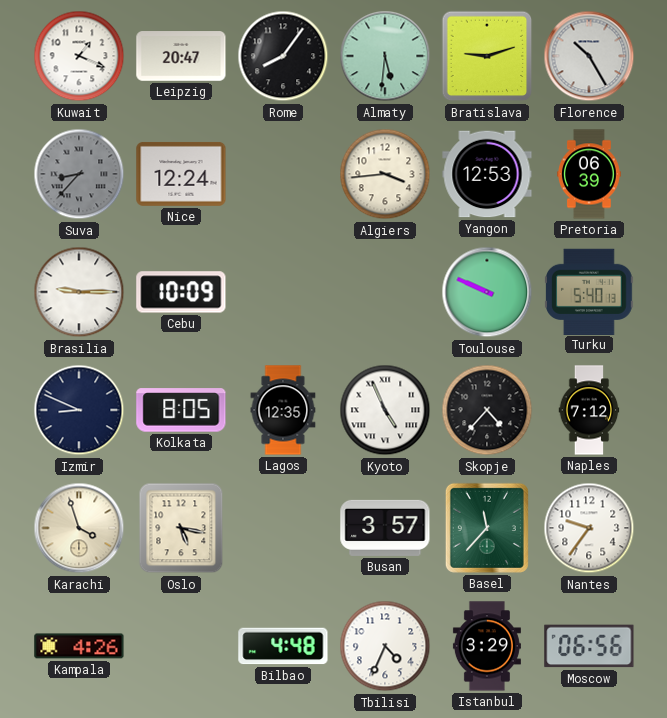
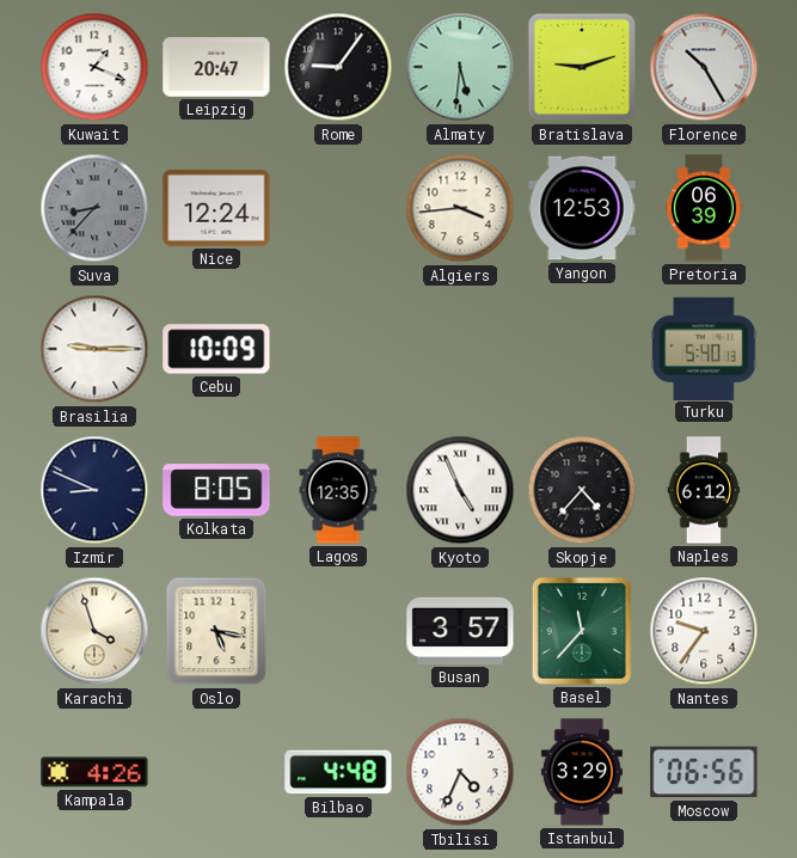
Rome: 8:06 -> 9:06 (338, 67)
Toulouse: 9:49 -> none (487, 292)
Naples: 7:12 -> 6:12 (704, 490)
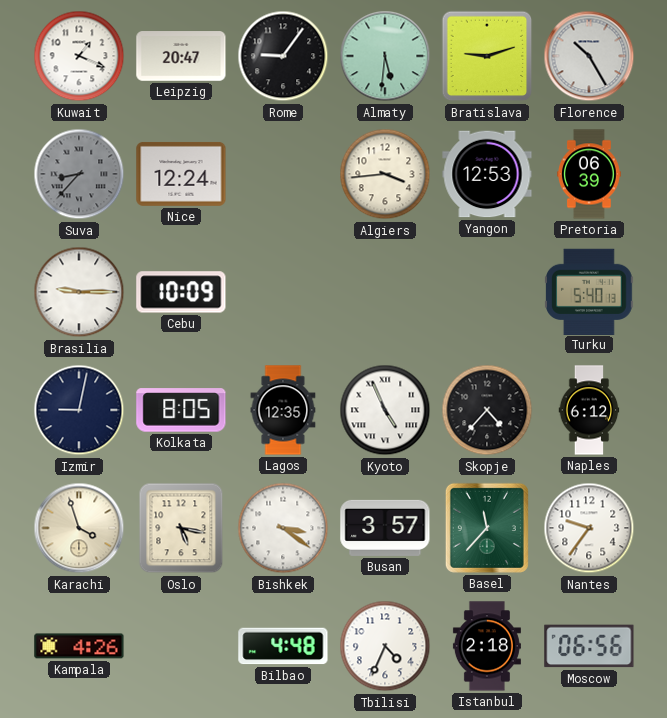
Izmir: 8:49 -> 9:02 (79, 410)
Bishkek: none -> 3:21 (283, 528)
Istanbul: 3:29 -> 2:18 (487, 646)
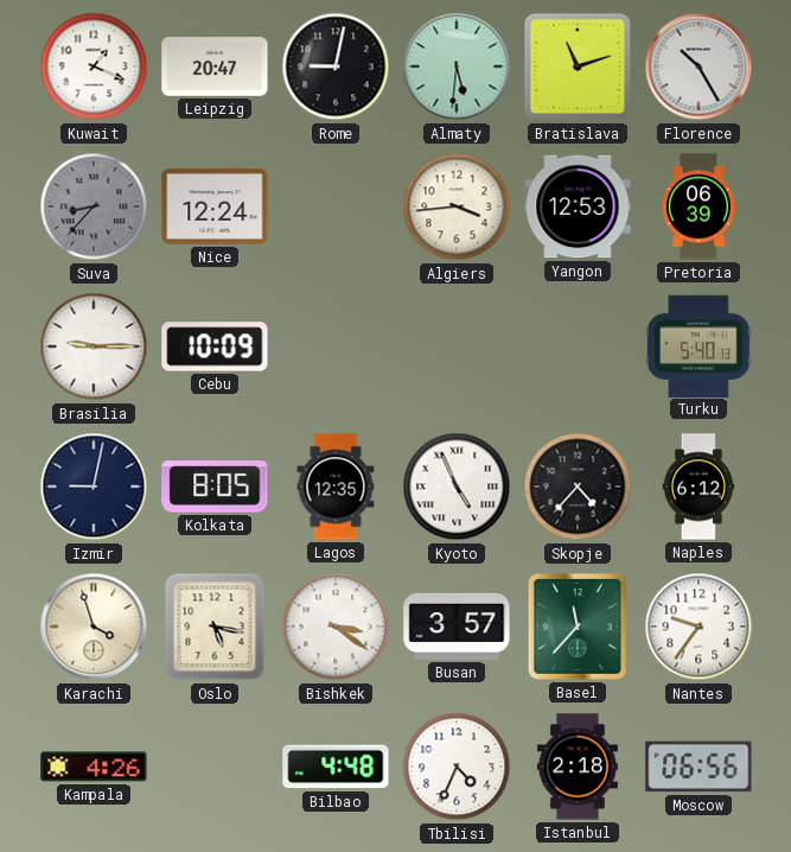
Rome: 9:06 -> 9:02 (336, 66)
Bratislava: 9:12 -> 11:12 (578, 66)
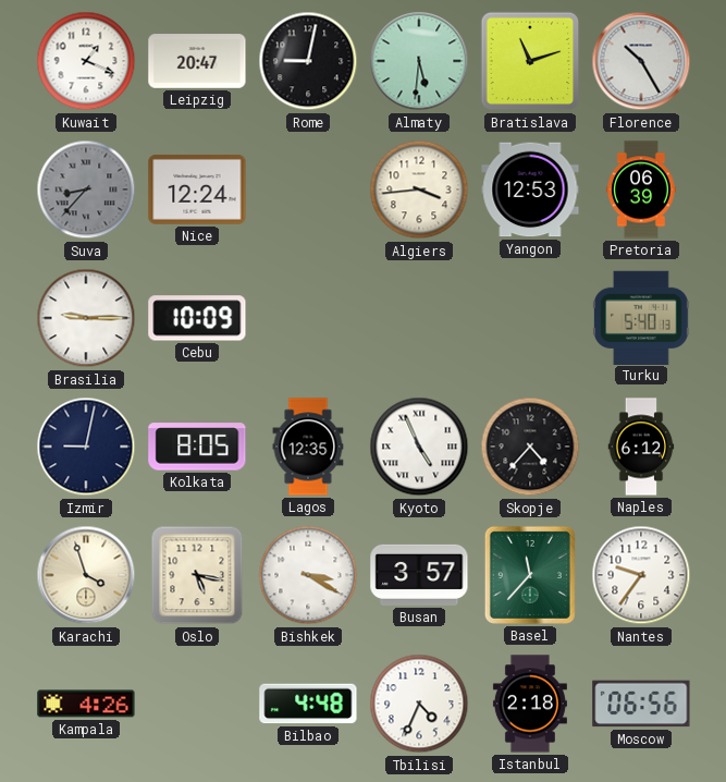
Bishkek: 3:21 -> 3:20 (308, 575)
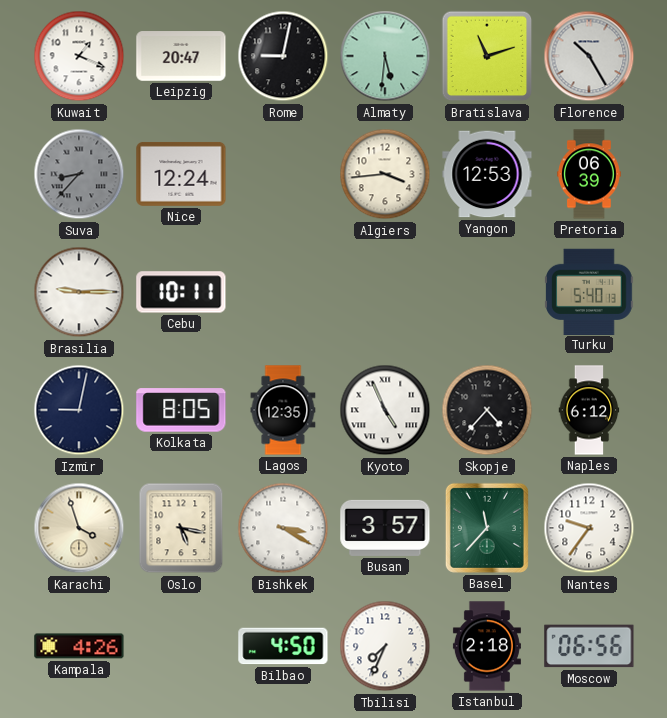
Cebu: 10:09 -> 10:11 (181, 292)
Bilbao: 4:48 -> 4:50 (283, 646)
Tbilisi: 4:34 -> 7:34 (385, 646)
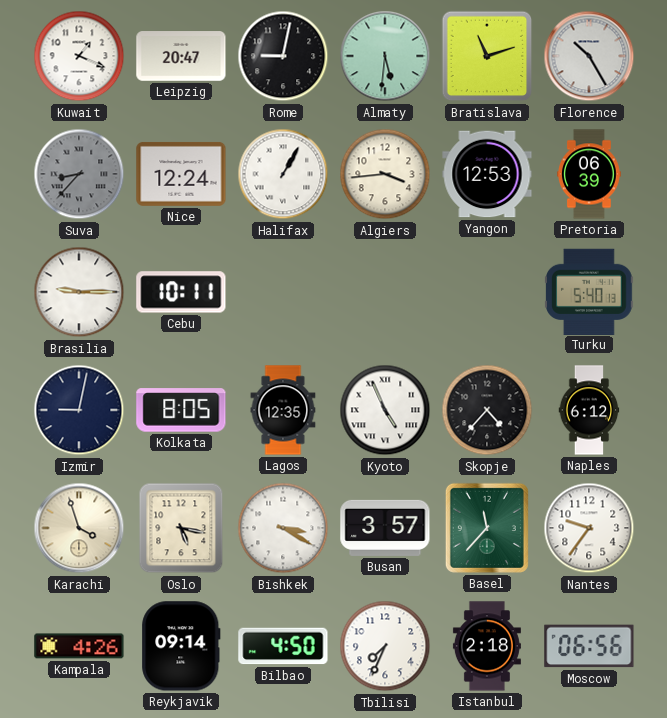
Halifax: none -> 1:05 (283, 174)
Reykjavik: none -> 09:14 (181, 646)
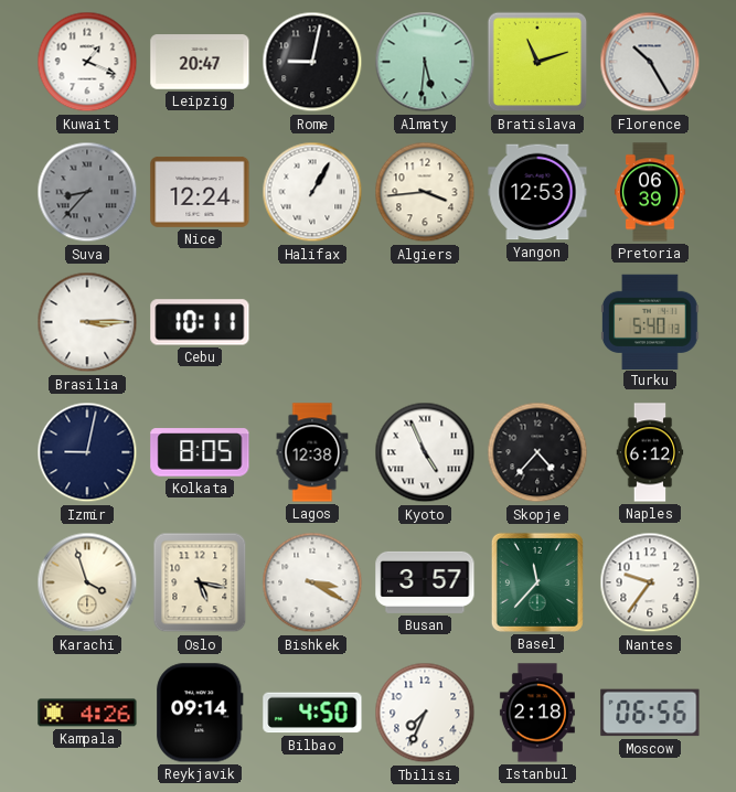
Brasilia: 9:15 -> 3:15 (87, 322)
Lagos: 12:35 -> 12:38 (312, 452)
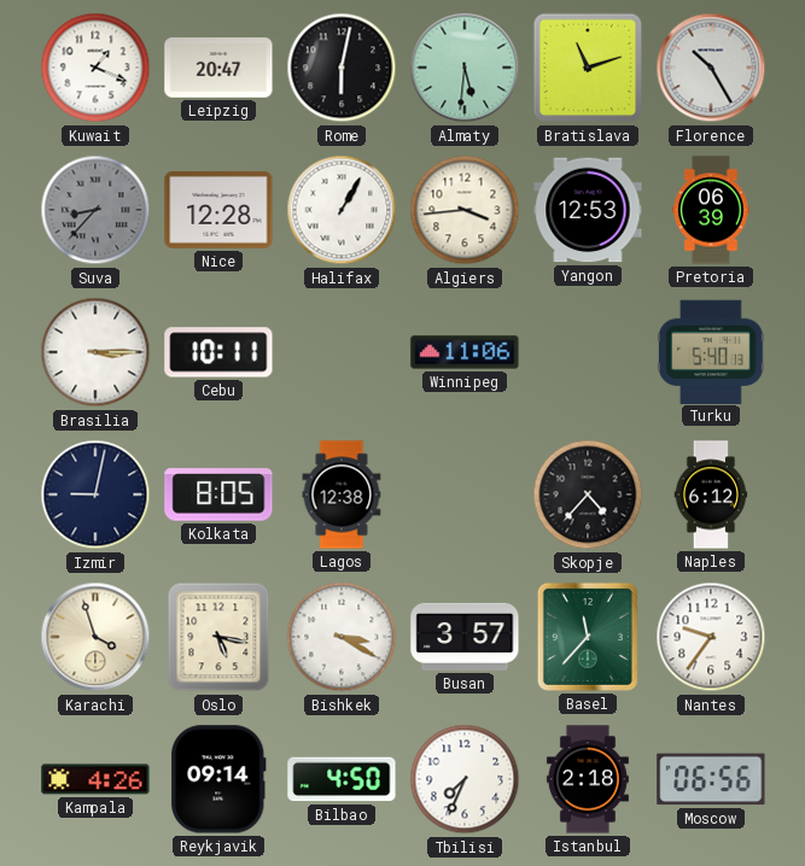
Rome: 9:02 -> 6:02 (342, 68)
Nice: 12:24 -> 12:28 (218, 210)
Winnipeg: none -> 11:06 (465, 352)
Kyoto: 4:56 -> none (425, 452)
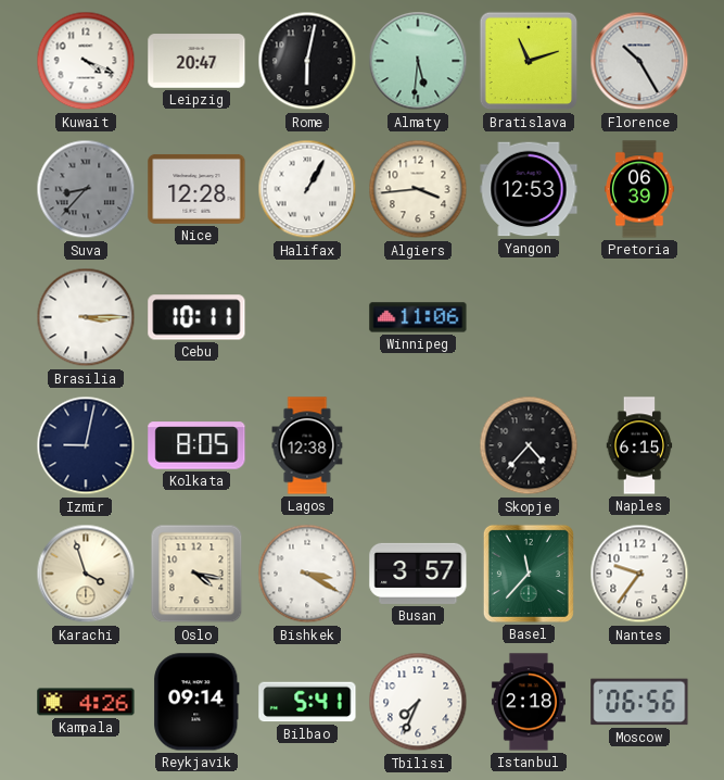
Kuwait: 1:19 -> 4:19 (86, 61)
Turku: 5:40 -> none (712, 351)
Naples: 6:12 -> 6:15 (639, 445)
Oslo: 5:17 -> 4:17 (196, 574)
Bilbao: 4:50 -> 5:41 (307, 702)
